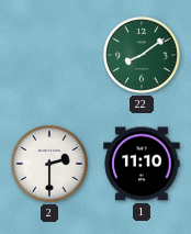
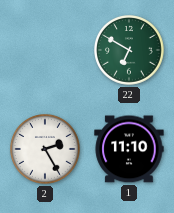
22: 8:09 -> 6:50 (130, 51)
2: 2:30 -> 2:25 (46, 150)
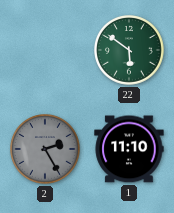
22: 6:50 -> 5:51 (130, 51)
2 dial: white -> grey (46, 150)
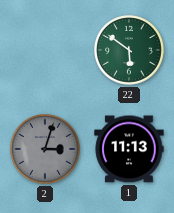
2: 2:25 -> 3:03 (46, 150)
1: 11:10 -> 11:13 (129, 149)
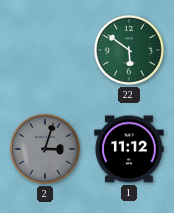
1: 11:13 -> 11:12 (129, 149)
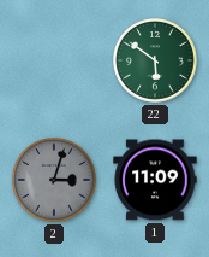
1: 11:12 -> 11:09 (155, 180)
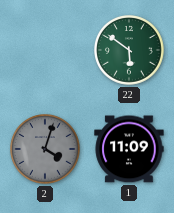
2: 3:03 -> 4:03 (46, 150)
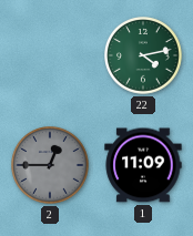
22: 5:51 -> 4:13 (144, 57)
2: 4:03 -> 12:45 (51, 166)
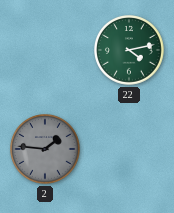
2: 12:45 -> 1:46 (46, 150)
1: 11:09 -> none (143, 165)
